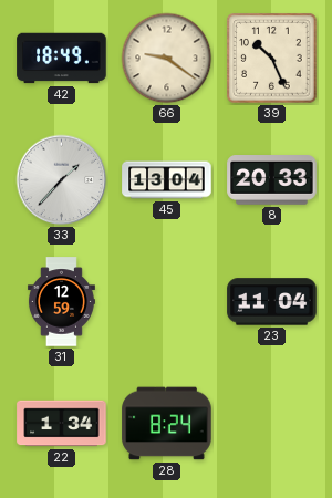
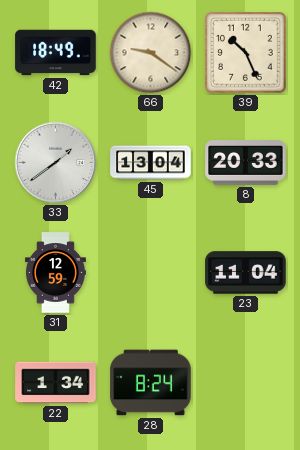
33: 1:37 -> 1:39 (56, 163)
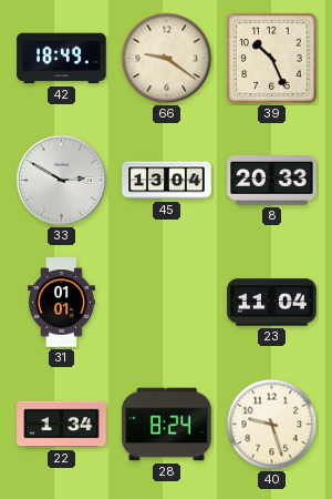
33: 1:39 -> 2:50 (62, 181)
31: 12:59 -> 01:01 (61, 303)
40: none -> 9:27 (272, 425)
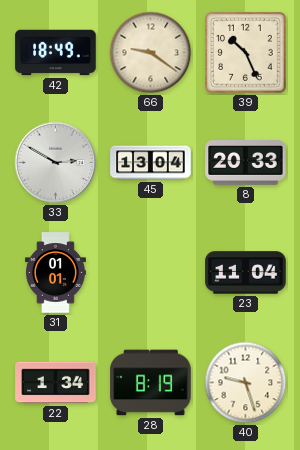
28: 8:24 -> 8:19 (151, 383)
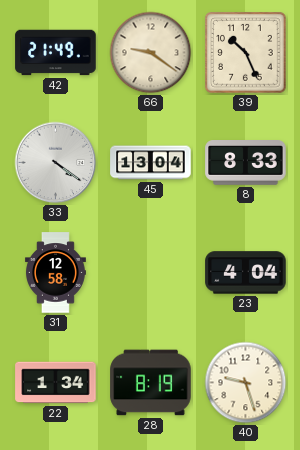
42: 18:49 -> 21:49 (56, 53)
33: 2:50 -> 4:21 (56, 163)
8: 20:33 -> 8:33 (246, 163)
31: 01:01 -> 12:58 (55, 273)
23: 11:04 -> 4:04 (246, 273)
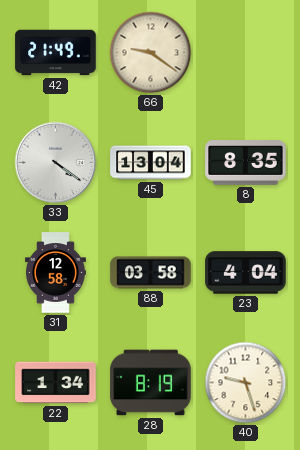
39: 10:26 -> none (246, 53)
8: 8:33 -> 8:35 (246, 163)
88: none -> 03:58 (151, 273)
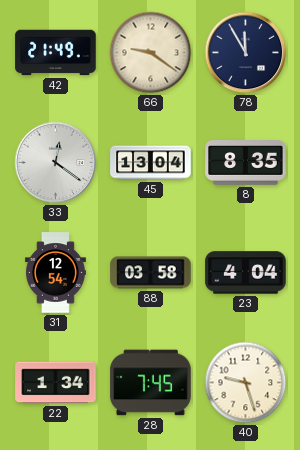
78: none -> 11:55 (246, 53)
33: 4:21 -> 12:21 (56, 163)
31: 12:58 -> 12:54 (55, 273)
28: 8:19 -> 7:45 (151, 383)
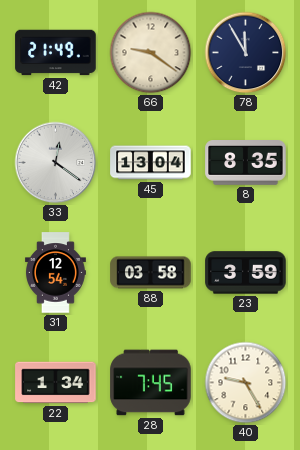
23: 4:04 -> 3:59 (246, 273)
40: 9:27 -> 9:25 (246, 383)
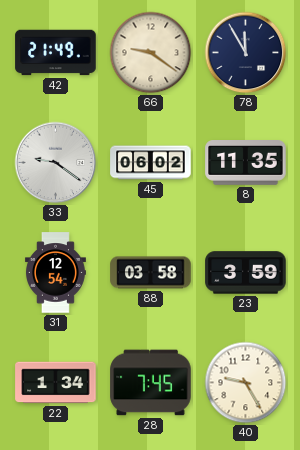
33: 12:21 -> 9:21 (56, 163)
45: 13:04 -> 06:02 (151, 163)
8: 8:35 -> 11:35 (246, 163)
